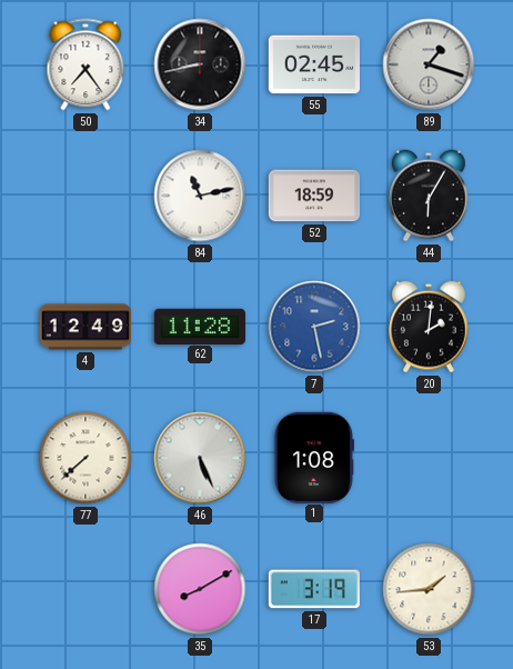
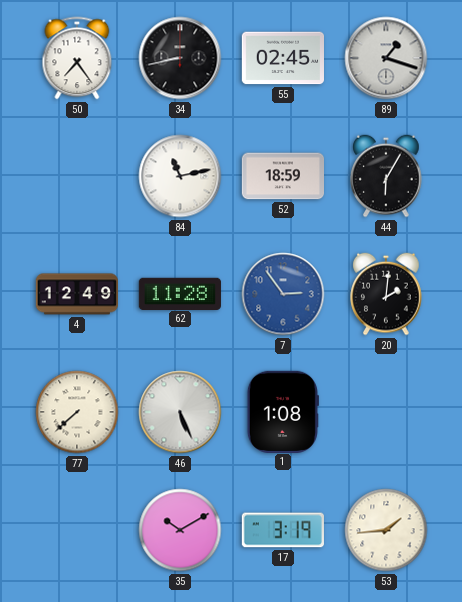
7: 2:28 -> 2:54 (283, 294)
35: 8:10 -> 10:10 (180, 530)
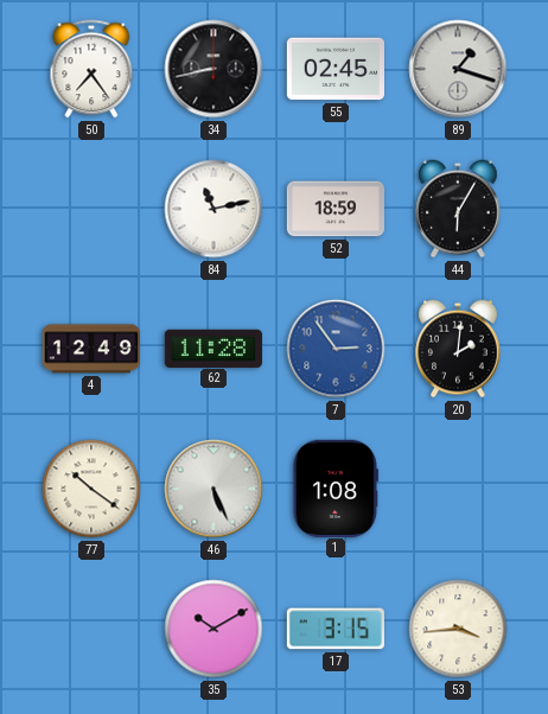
77: 7:38 -> 10:21 (91, 489)
17: 3:19 -> 3:15 (336, 629)
53: 1:44 -> 3:44 (458, 629)
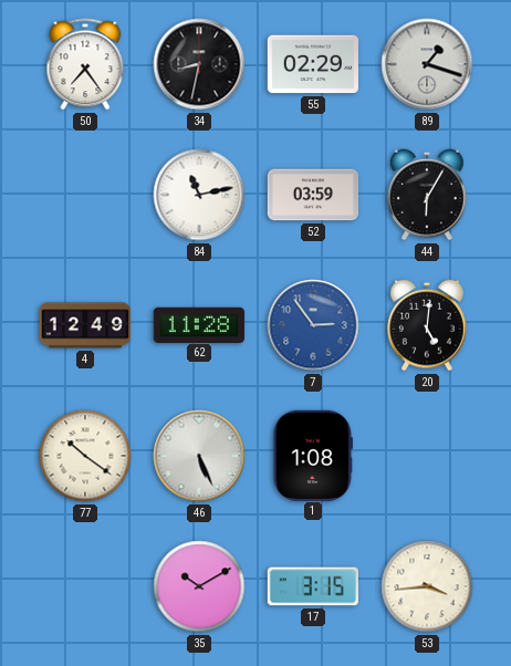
34: 8:43 -> 8:32 (199, 64)
55: 02:45 -> 02:29 (312, 64)
52: 18:59 -> 03:59 (312, 195)
20: 2:01 -> 5:01 (427, 325)
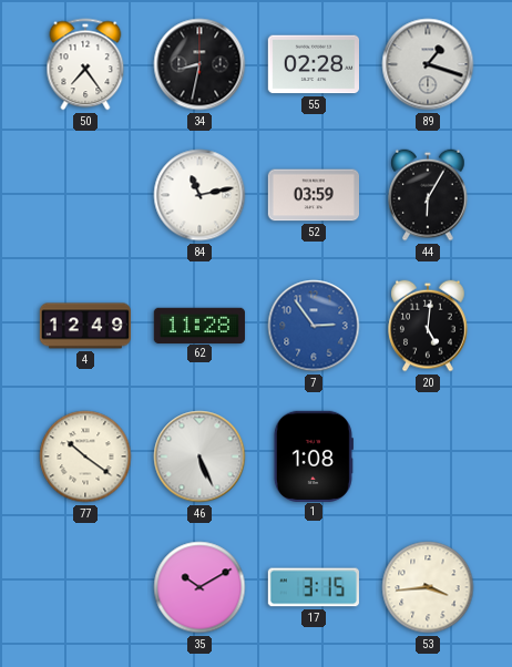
55: 02:29 -> 02:28 (313, 64)
